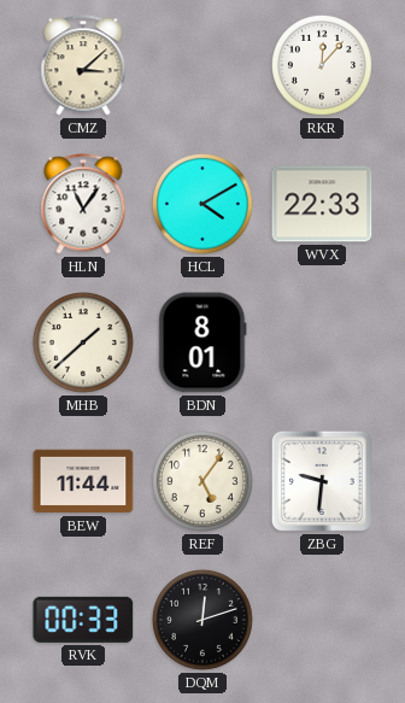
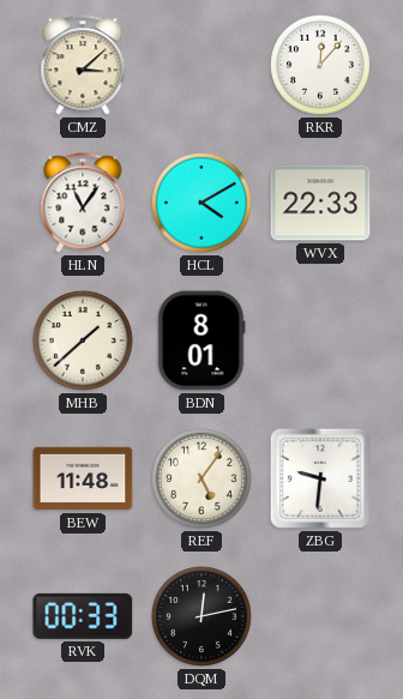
BEW: 11:44 -> 11:48 (83, 478)
DQM: 12:12 -> 12:13 (203, 617)
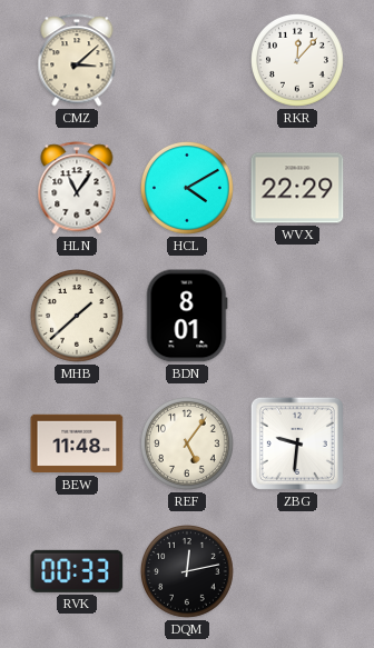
WVX: 22:33 -> 22:29 (297, 188)
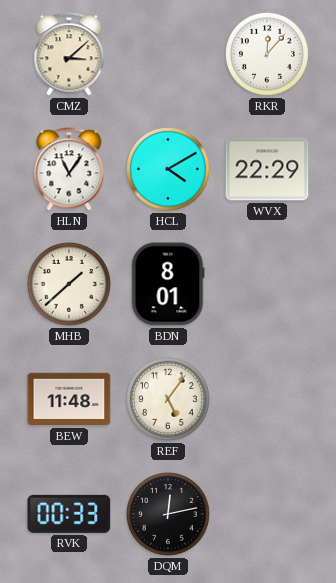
ZBG: 9:31 -> none (297, 443)
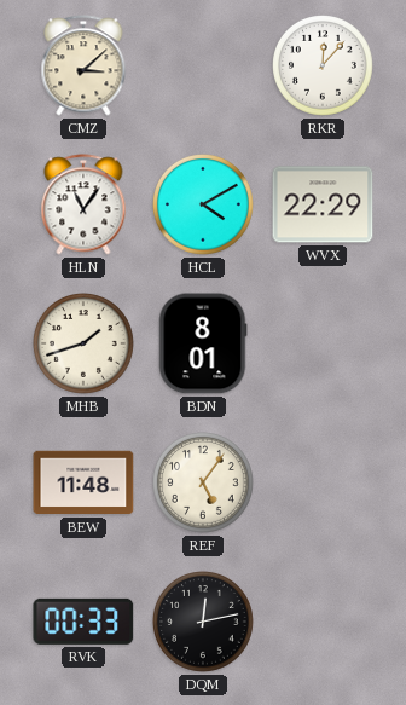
MHB: 1:38 -> 1:42 (85, 345)
